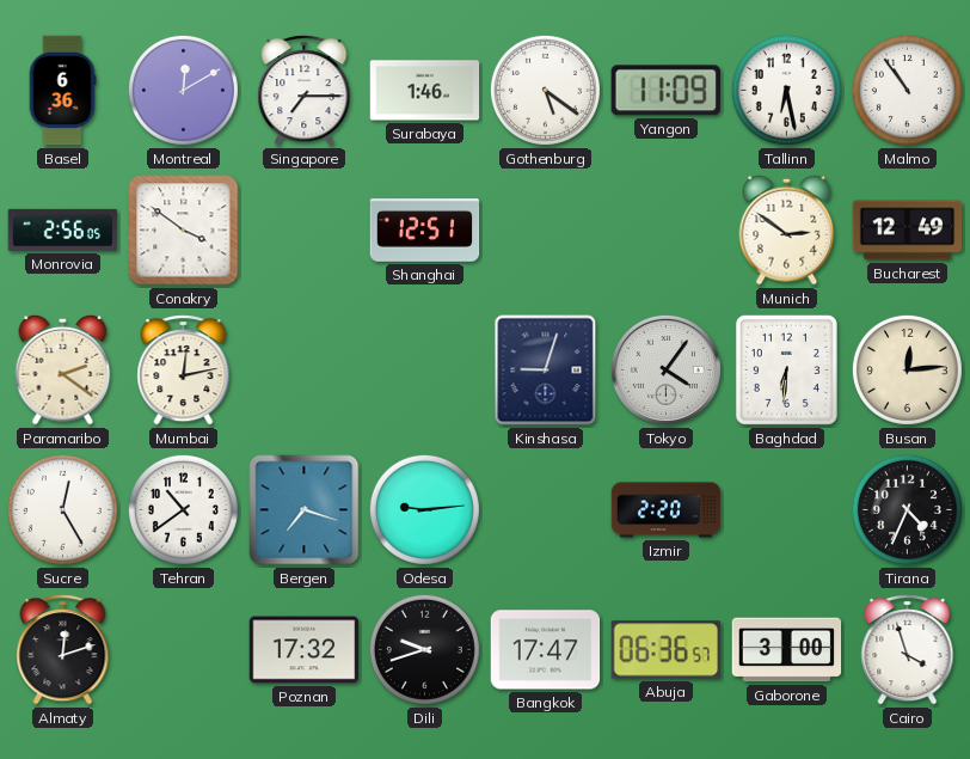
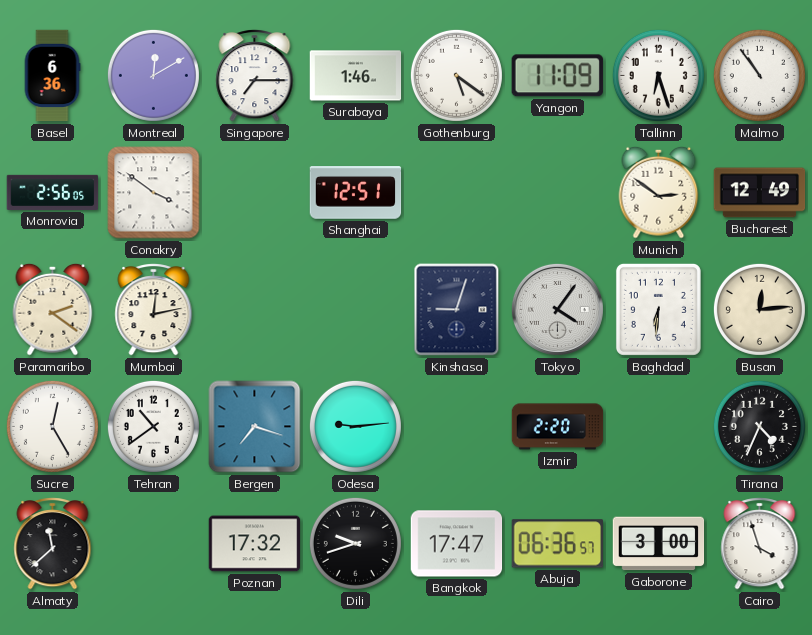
Tallinn: 6:28 -> 6:27 (658, 75)
Almaty: 12:12 -> 11:38 (53, 544)
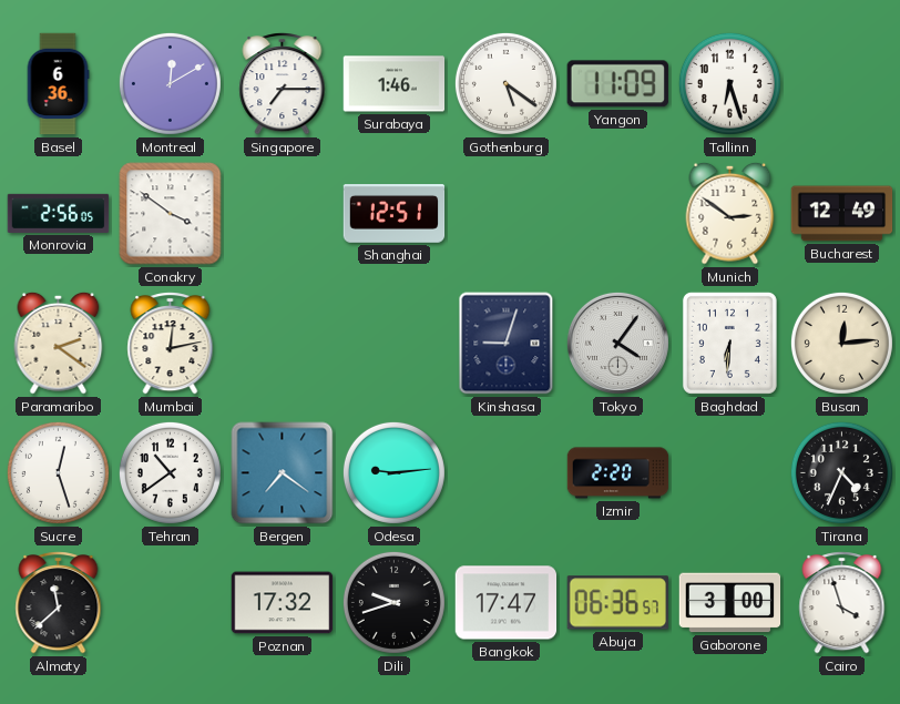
Malmo: 10:54 -> none (759, 75)
Sucre: 12:25 -> 12:27 (58, 472)
Bergen: 7:18 -> 7:21 (283, 473)
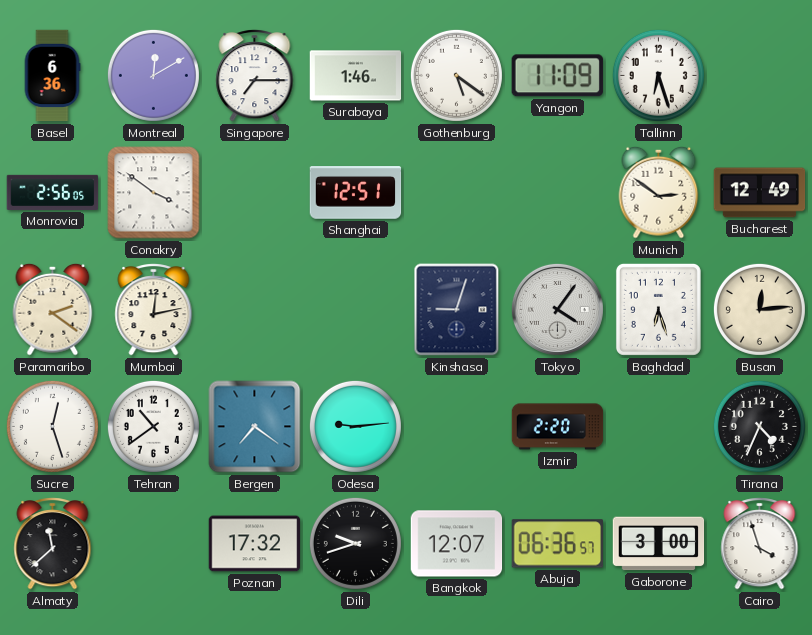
Baghdad: 6:31 -> 6:27 (658, 309)
Bangkok: 17:47 -> 12:07 (457, 544)
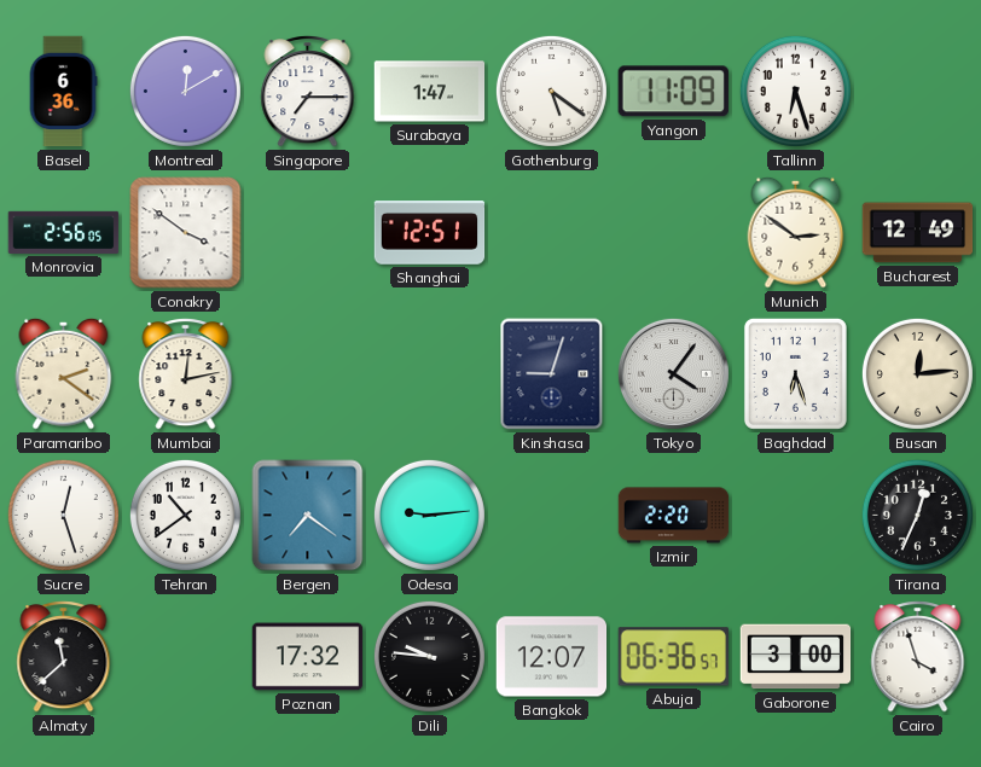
Surabaya: 1:46 -> 1:47 (430, 92)
Tirana: 4:34 -> 12:34 (917, 515)
Dili: 9:42 -> 9:46 (429, 656)
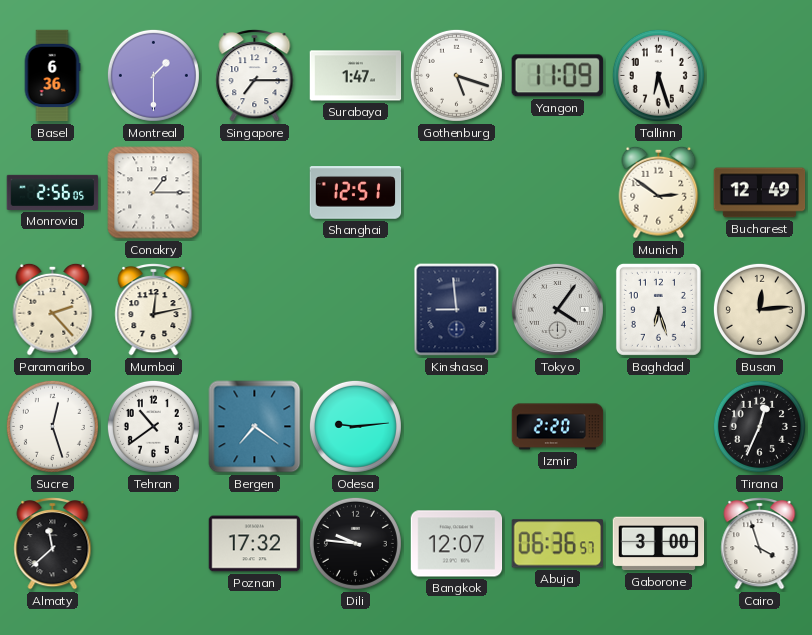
Montreal: 12:10 -> 1:30 (153, 75)
Gothenburg: 5:21 -> 5:18 (456, 75)
Conakry: 3:51 -> 1:15 (154, 193)
Paramaribo: 2:21 -> 2:23 (53, 309)
Kinshasa: 9:03 -> 8:59 (457, 310)
